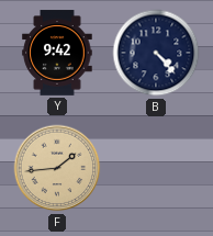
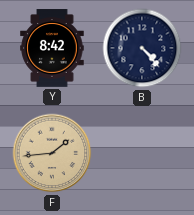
Y: 9:42 -> 8:42 (52, 48)
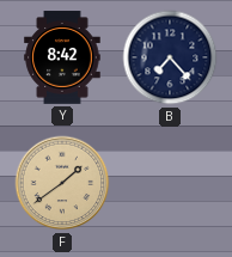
B: 4:23 -> 7:23 (170, 57)
F: 1:44 -> 1:39 (62, 183)
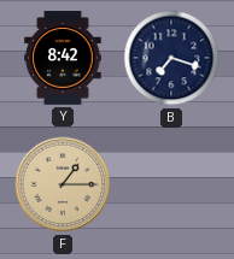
B: 7:23 -> 7:18 (171, 58)
F: 1:39 -> 1:15 (63, 184)
